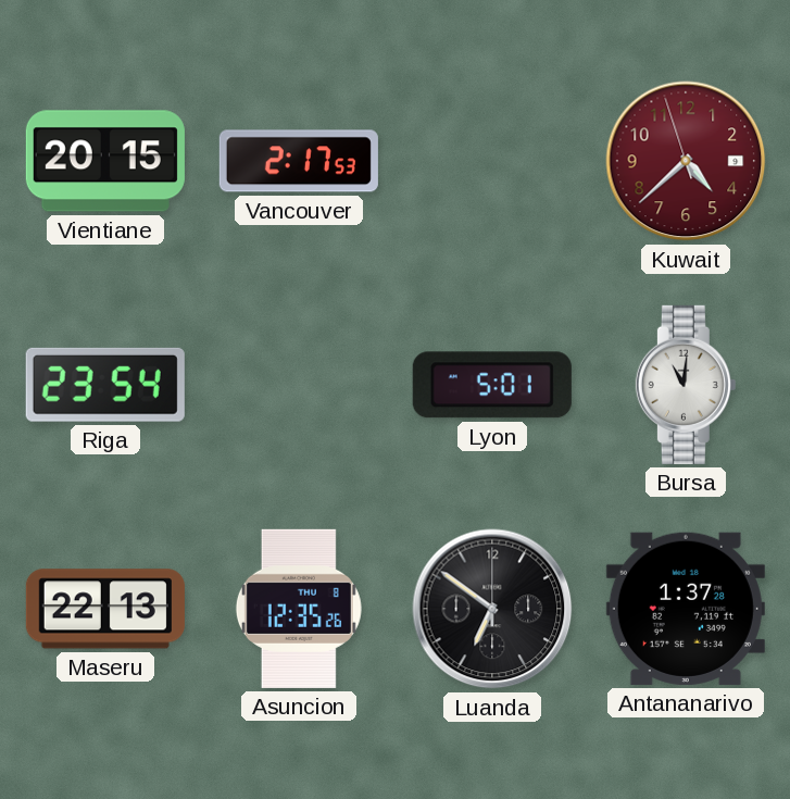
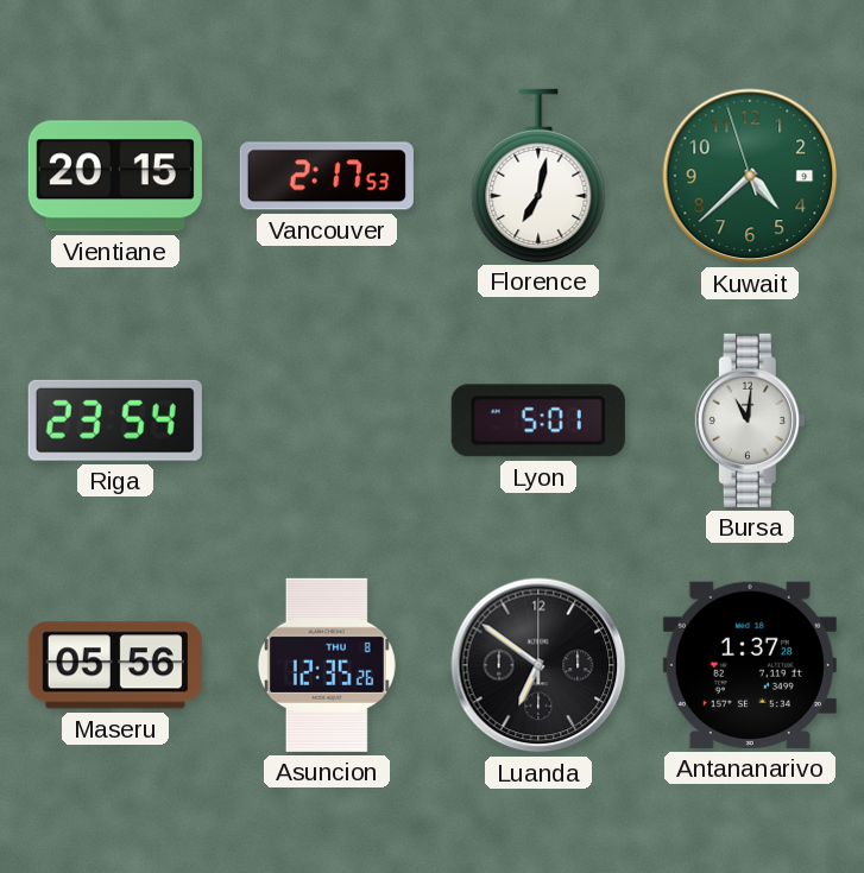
Florence: none -> 7:02 (538, 175)
Kuwait dial: burgundy -> green (750, 176)
Maseru: 22:13 -> 05:56 (115, 665)
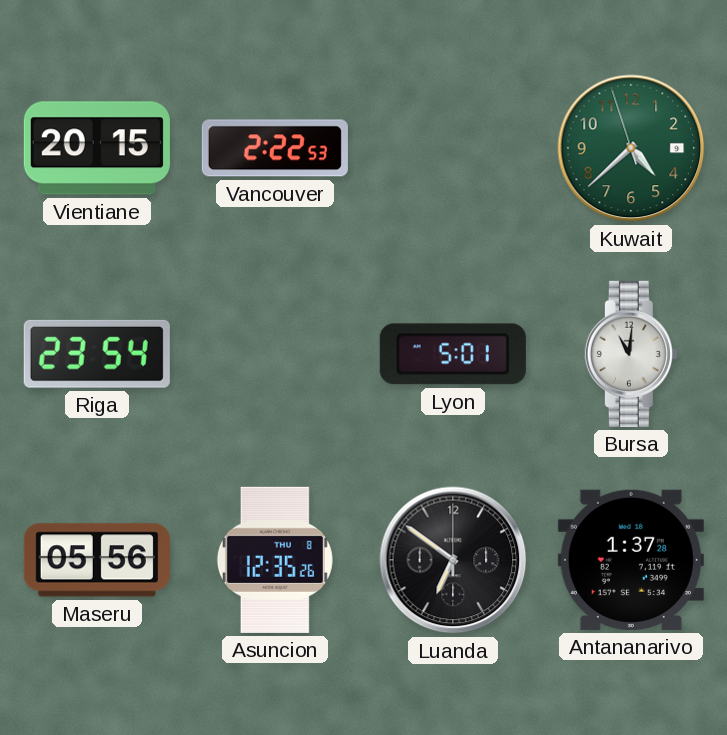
Vancouver: 2:17 -> 2:22 (275, 148)
Florence: 7:02 -> none (538, 175)
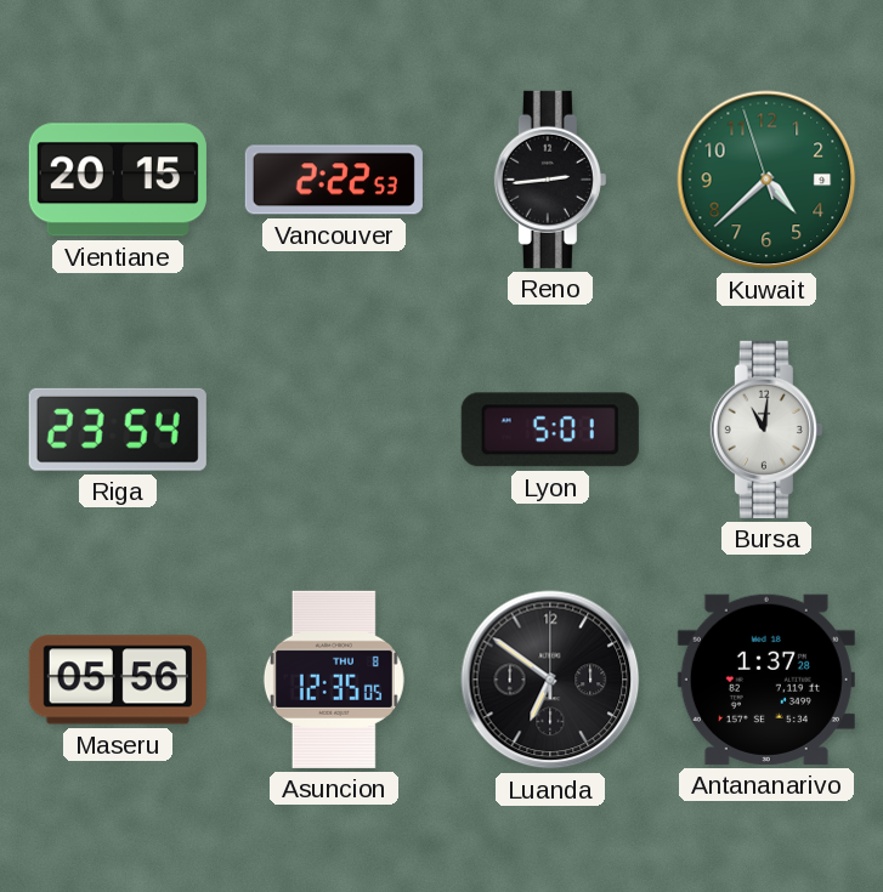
Reno: none -> 2:44 (550, 180)
Asuncion: 12:35:26 -> 12:35:05 (334, 680)
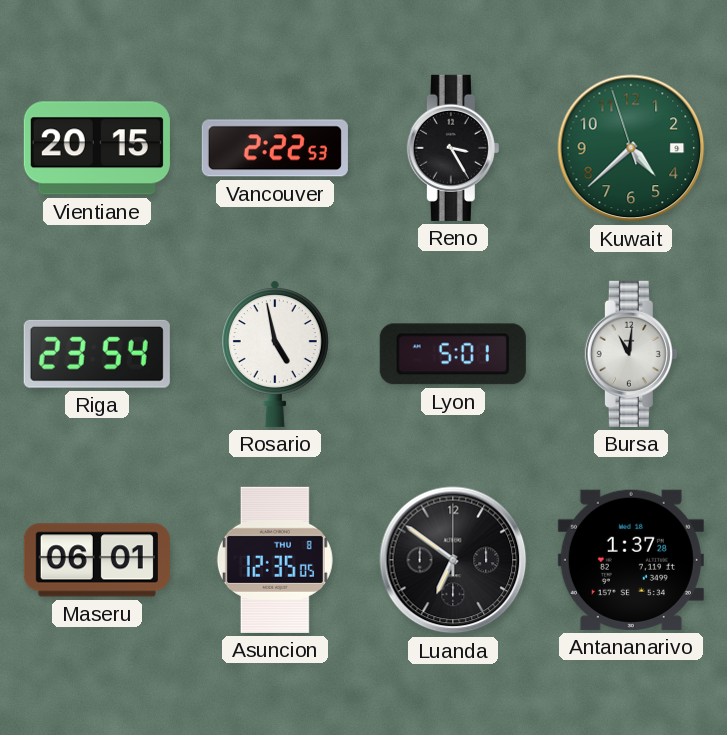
Reno: 2:44 -> 3:25 (453, 148)
Rosario: none -> 4:58 (275, 354)
Maseru: 05:56 -> 06:01 (97, 560)
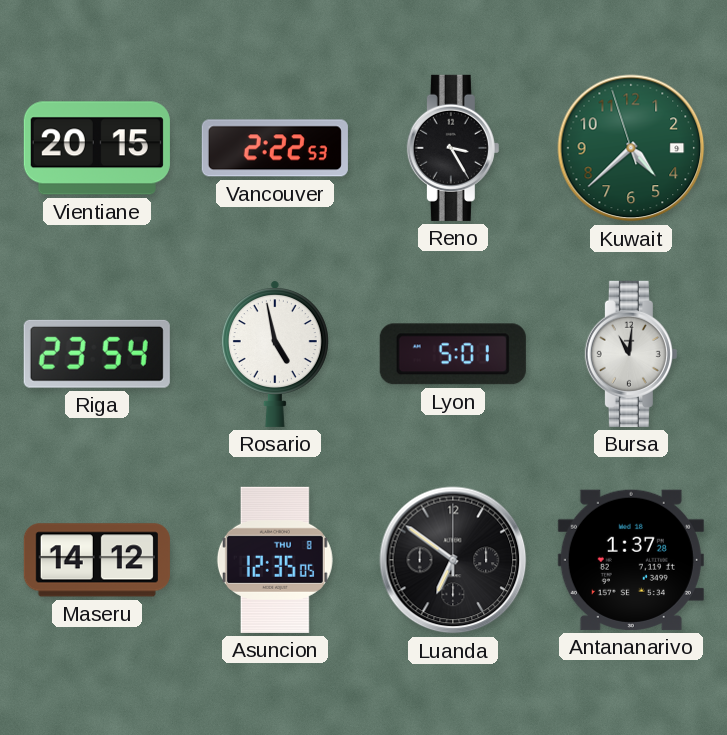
Maseru: 06:01 -> 14:12 (97, 560)
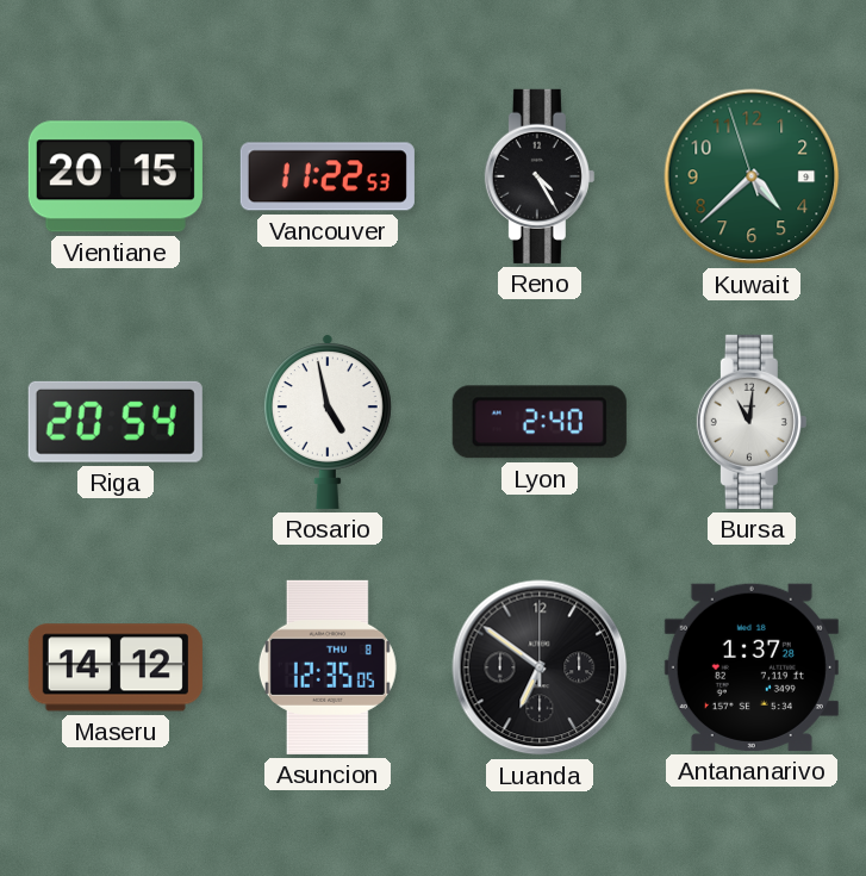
Vancouver: 2:22 -> 11:22 (328, 176)
Reno: 3:25 -> 4:25 (540, 176)
Riga: 23:54 -> 20:54 (116, 422)
Lyon: 5:01 -> 2:40 (540, 422)
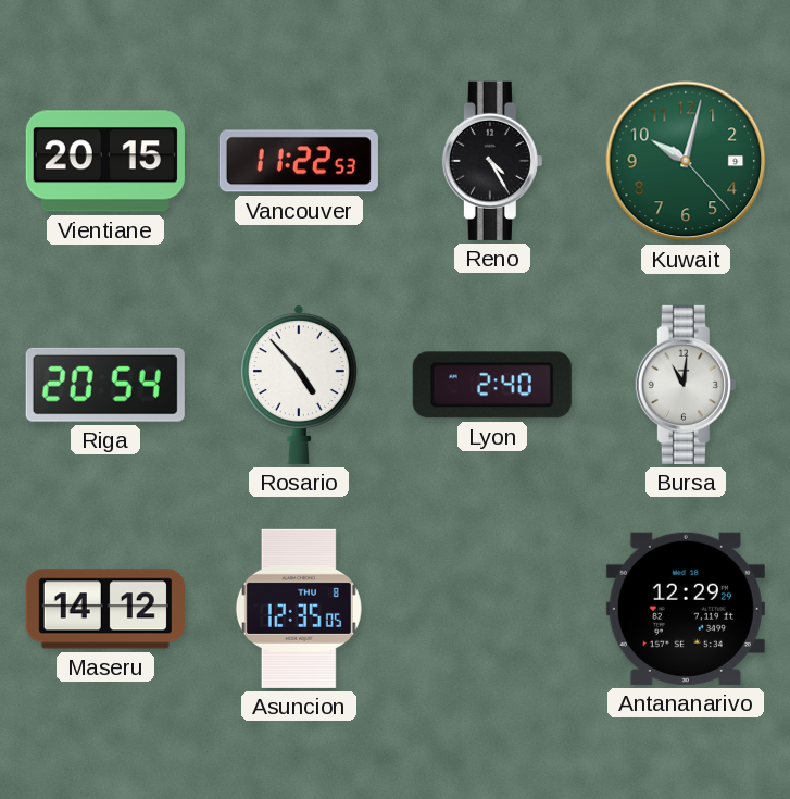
Kuwait: 4:37 -> 10:02 (686, 161)
Rosario: 4:58 -> 4:53 (299, 385)
Luanda: 6:51 -> none (540, 667)
Antananarivo: 1:37 -> 12:29 (686, 609)
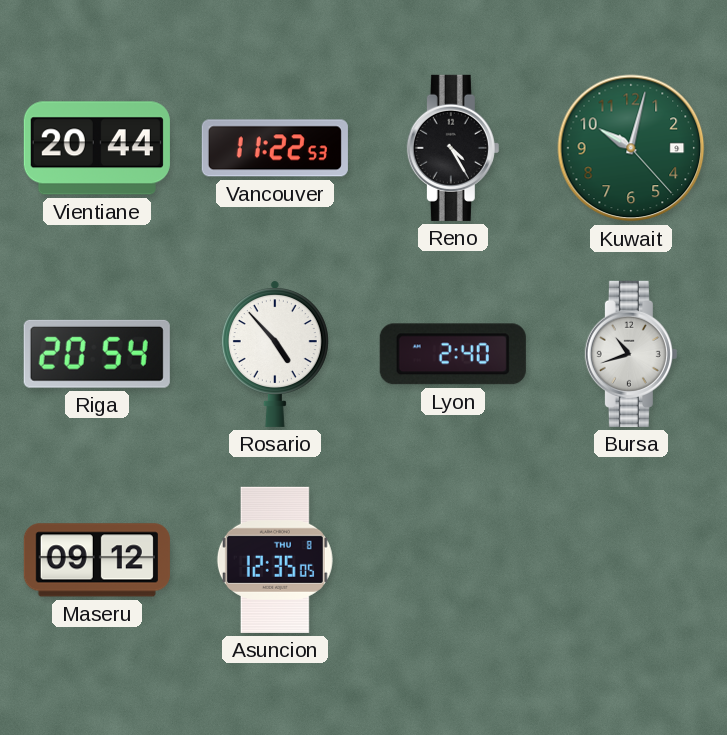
Vientiane: 20:15 -> 20:44 (97, 148)
Bursa: 11:01 -> 10:42 (631, 354)
Maseru: 14:12 -> 09:12 (97, 560)
Antananarivo: 12:29 -> none (686, 609)
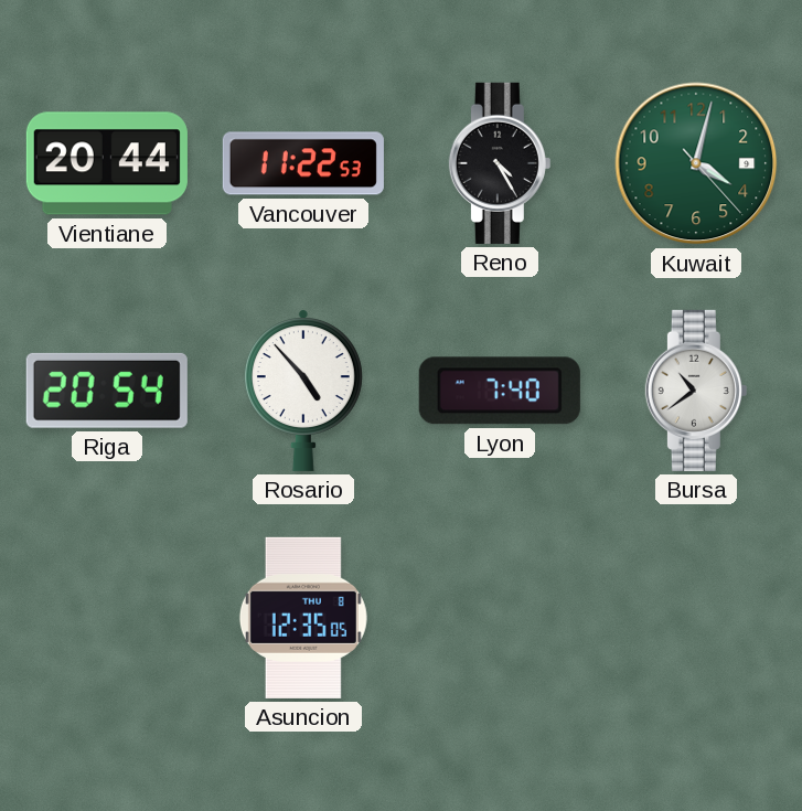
Kuwait: 10:02 -> 4:02 (696, 163)
Lyon: 2:40 -> 7:40 (500, 391)
Bursa: 10:42 -> 10:39 (696, 391)
Maseru: 09:12 -> none (97, 560)
